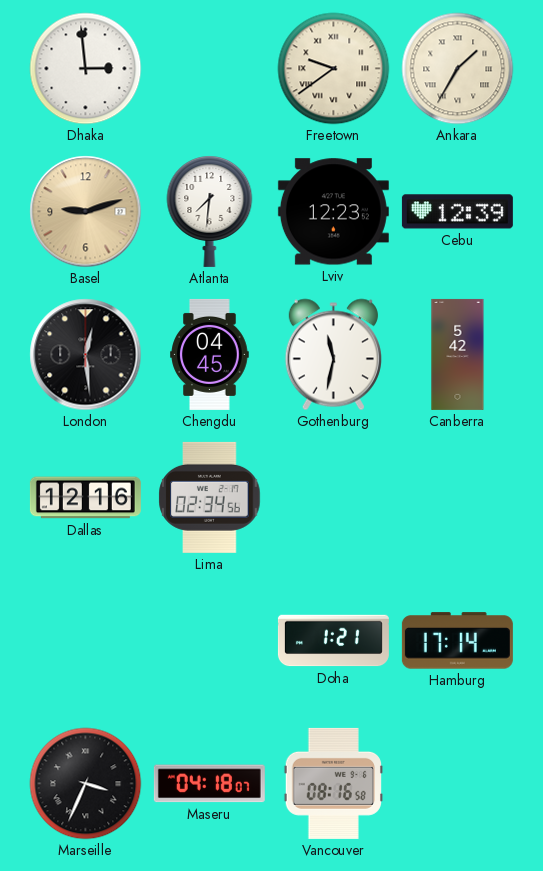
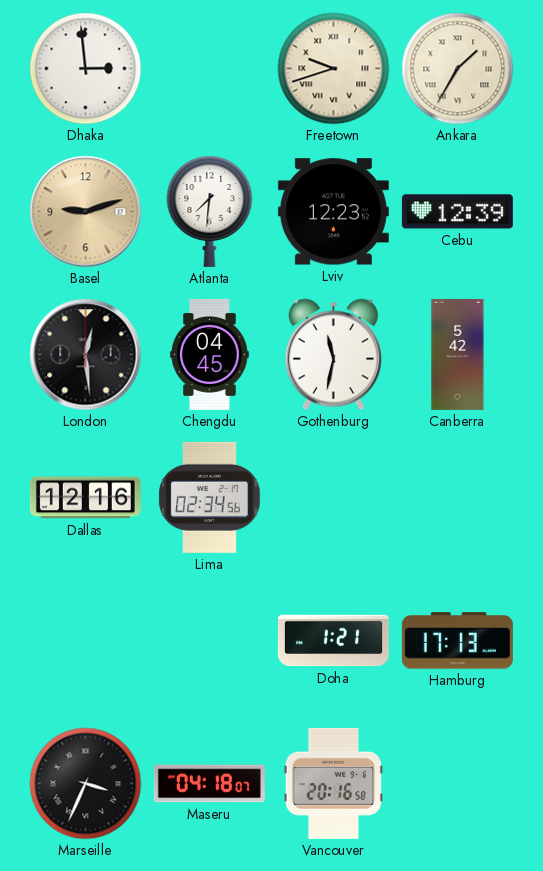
Freetown: 9:39 -> 9:42 (334, 69)
Hamburg: 17:14 -> 17:13 (457, 641)
Vancouver: 08:16 -> 20:16 (333, 783)
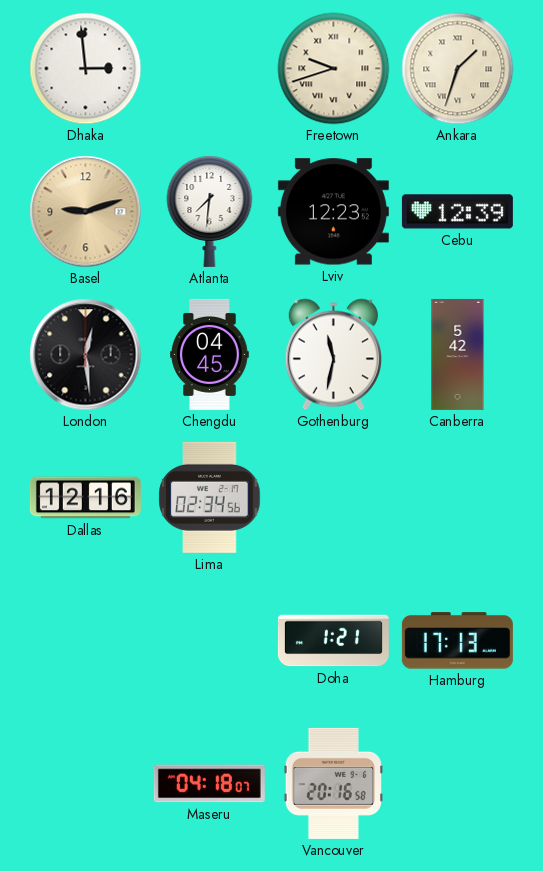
Ankara: 1:35 -> 1:33 (458, 69)
Marseille: 3:34 -> none (86, 784)
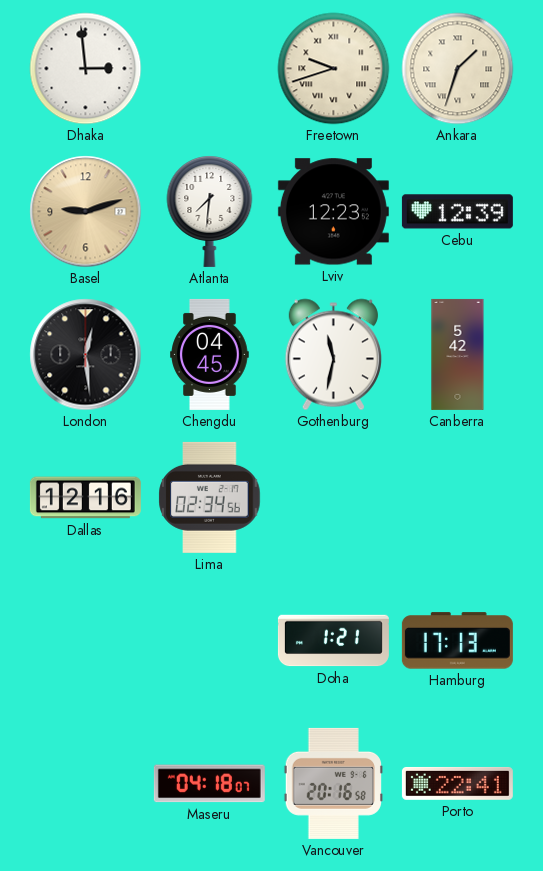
Porto: none -> 22:41 (457, 783)
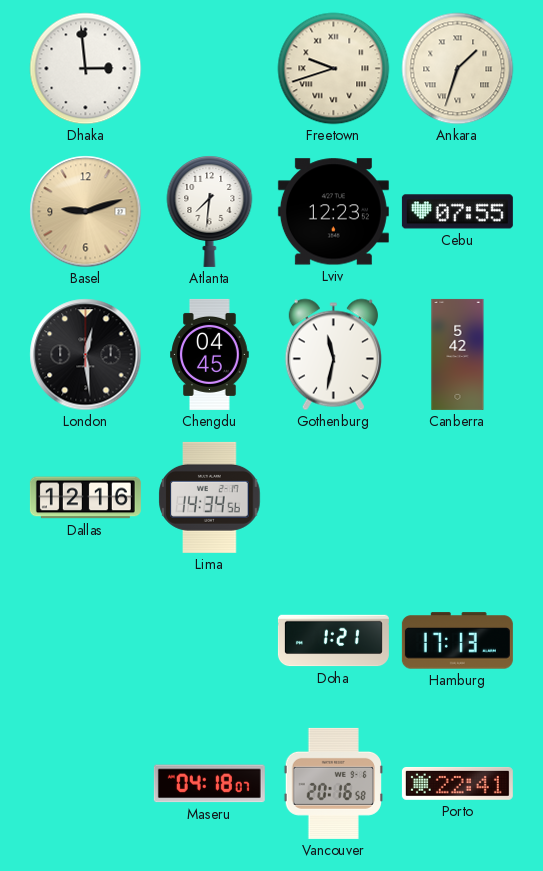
Cebu: 12:39 -> 07:55 (457, 212)
Lima: 02:34 -> 14:34 (210, 497)
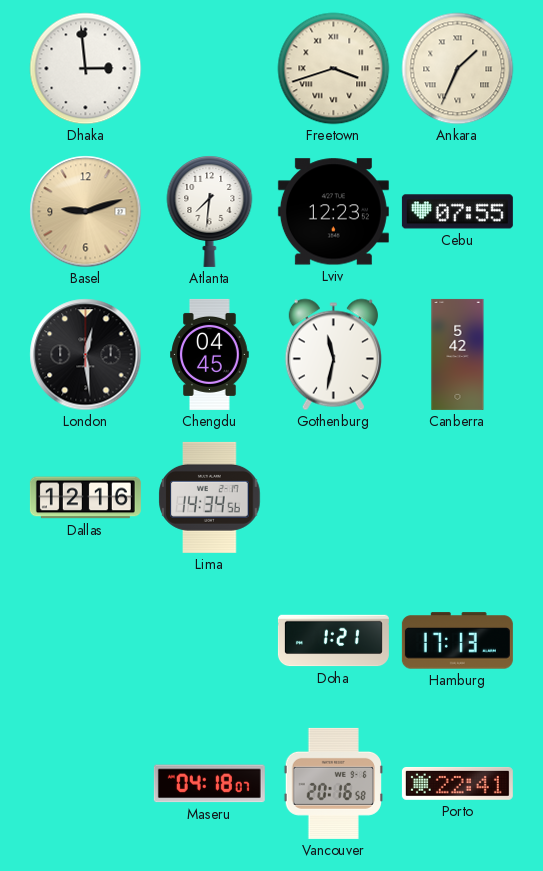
Freetown: 9:42 -> 3:42 (334, 69)
Ankara: 1:33 -> 1:34 (458, 69)
